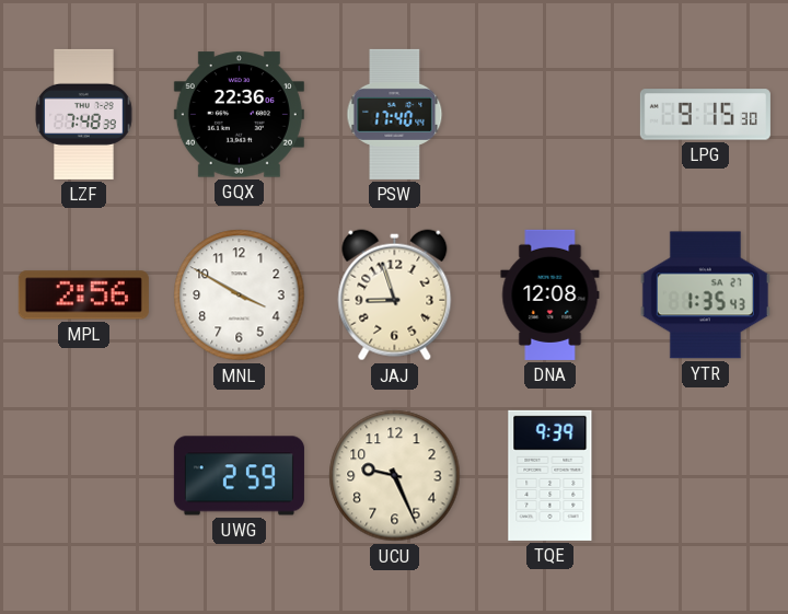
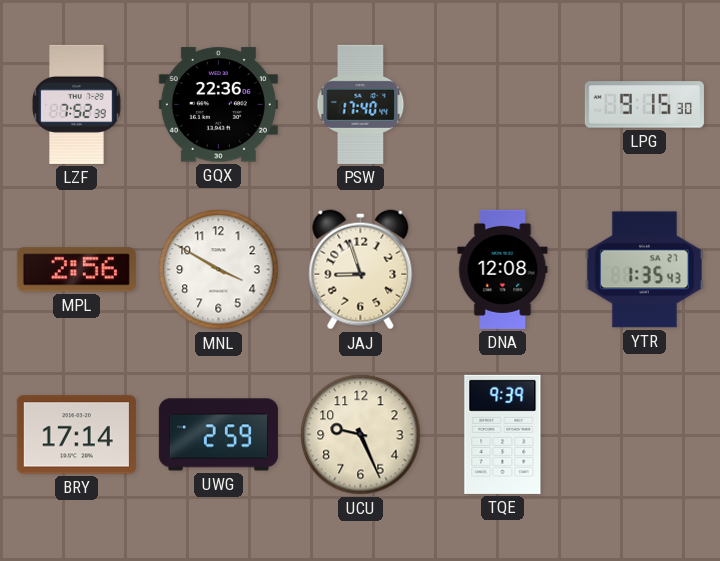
LZF: 7:48 -> 7:52 (77, 104)
BRY: none -> 17:14 (76, 435)
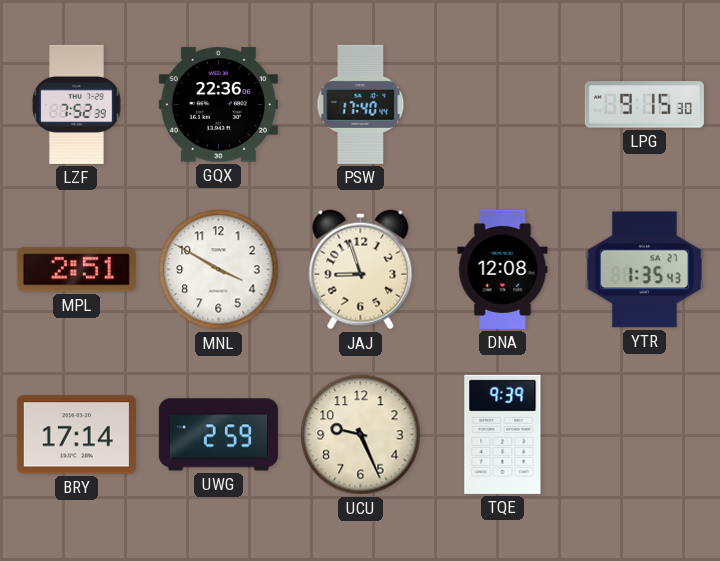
MPL: 2:56 -> 2:51 (76, 270)
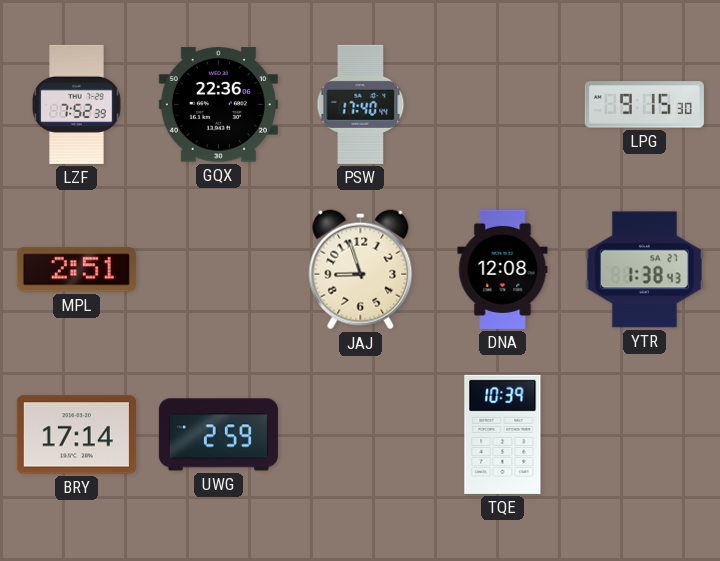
MNL: 3:50 -> none (219, 270)
YTR: 1:35 -> 1:38 (644, 270)
UCU: 9:26 -> none (361, 435)
TQE: 9:39 -> 10:39 (503, 434)
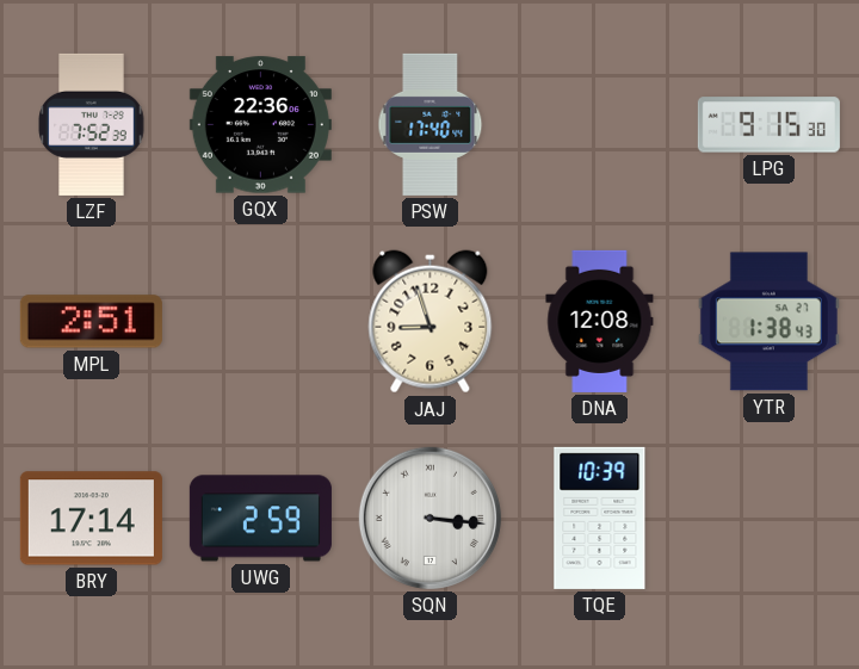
SQN: none -> 3:16 (429, 518)
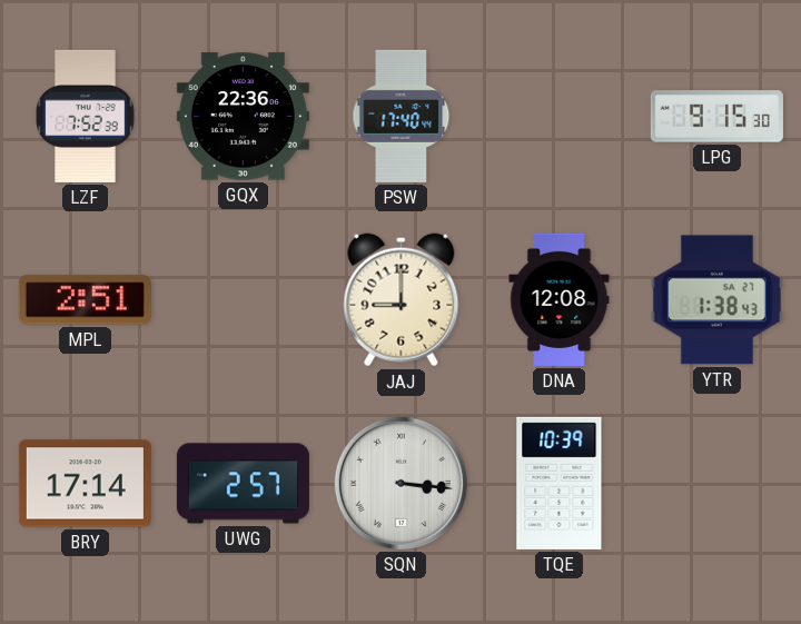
JAJ: 8:57 -> 9:00 (402, 300)
UWG: 2:59 -> 2:57 (243, 484)
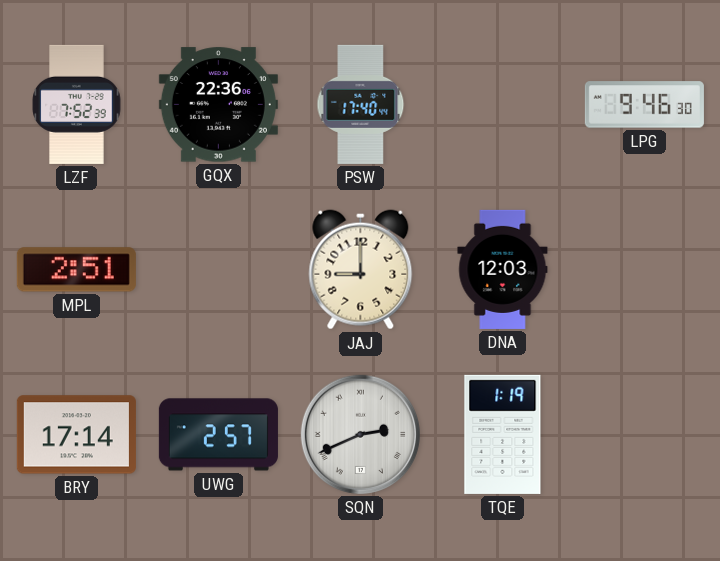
LPG: 9:15 -> 9:46 (644, 105)
DNA: 12:08 -> 12:03 (503, 269)
YTR: 1:38 -> none (716, 300)
SQN: 3:16 -> 2:41 (360, 434)
TQE: 10:39 -> 1:19 (503, 434)
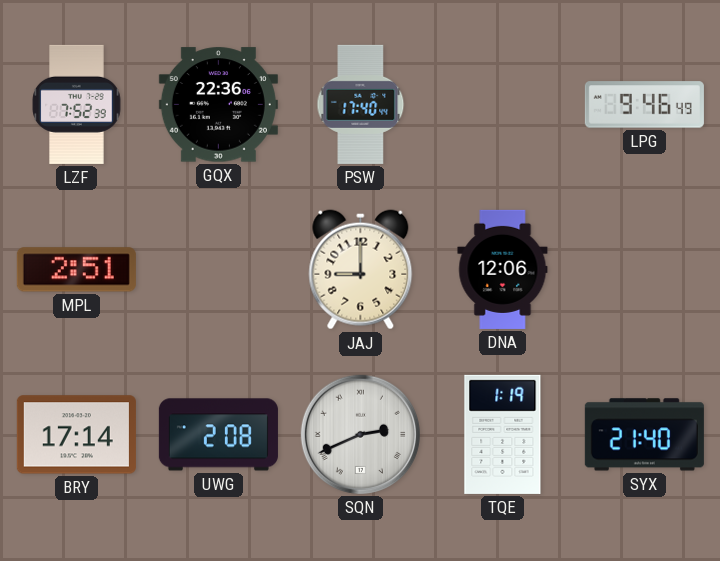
LPG: 9:46:30 -> 9:46:49 (644, 105)
DNA: 12:03 -> 12:06 (503, 269)
UWG: 2:57 -> 2:08 (218, 435)
SYX: none -> 21:40 (644, 435)
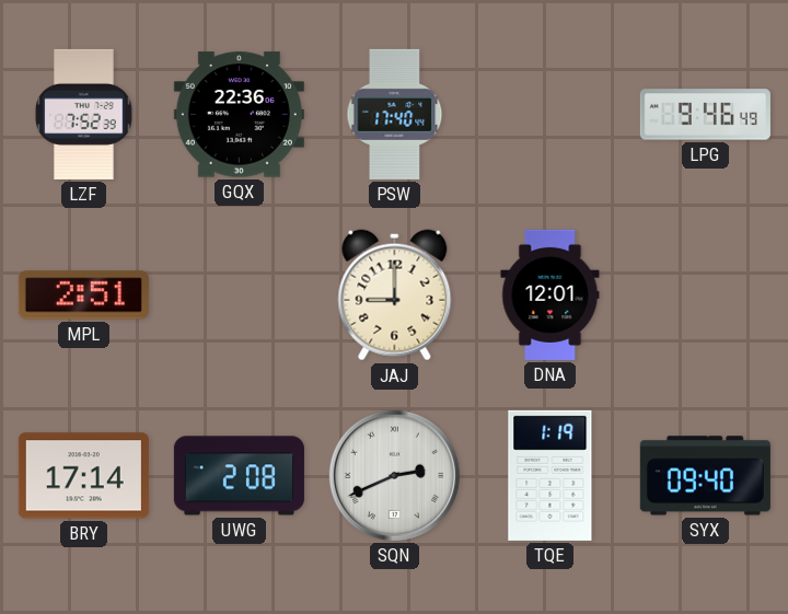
DNA: 12:06 -> 12:01 (551, 294)
SYX: 21:40 -> 09:40 (705, 476)
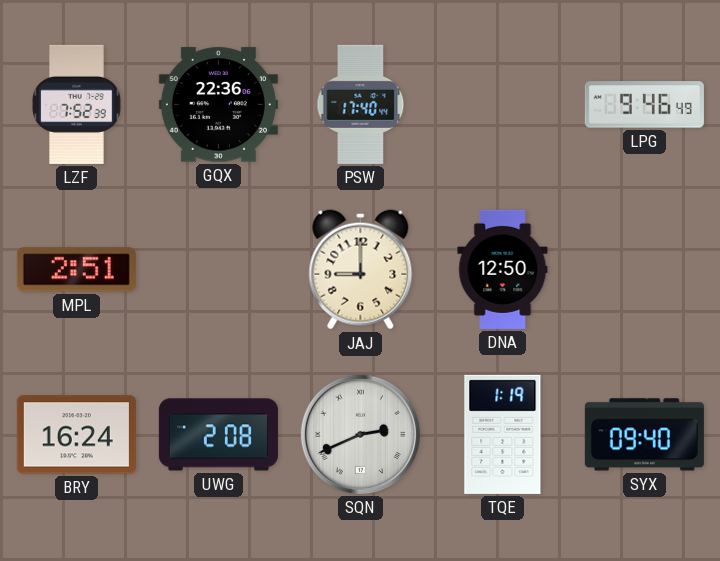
DNA: 12:01 -> 12:50 (503, 269)
BRY: 17:14 -> 16:24 (76, 435)
